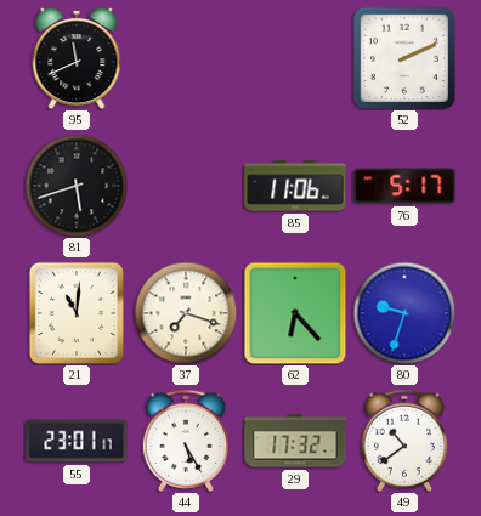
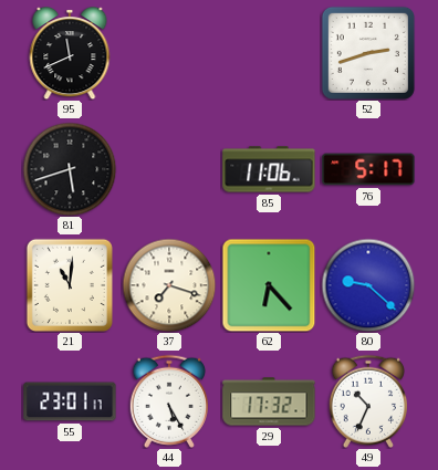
52: 2:11 -> 2:42 (368, 53)
80: 9:33 -> 9:22 (368, 285)
49: 10:39 -> 10:34 (368, 401)
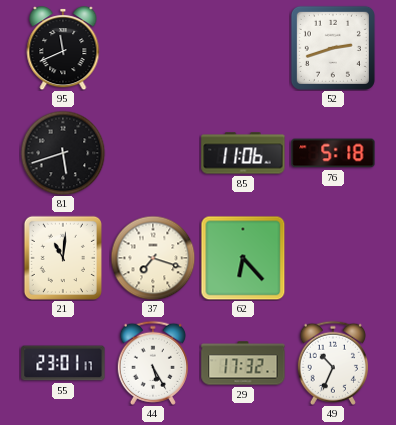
76: 5:17 -> 5:18 (333, 153)
80: 9:22 -> none (368, 285)
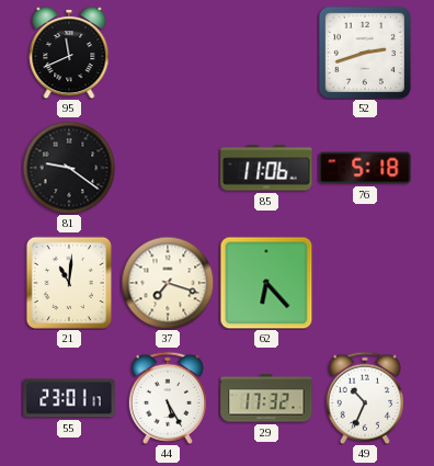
81: 5:42 -> 9:21 (69, 168)
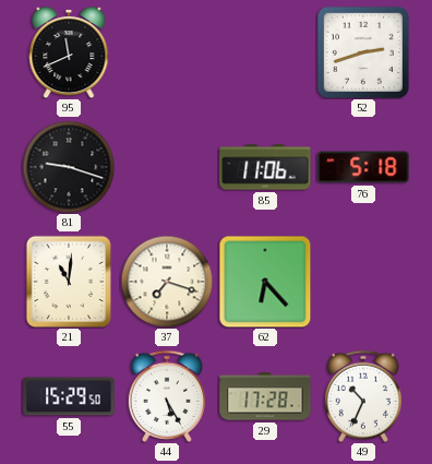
81: 9:21 -> 9:18 (69, 167)
55: 23:01 -> 15:29 (69, 396)
29: 17:32 -> 17:28 (265, 396)
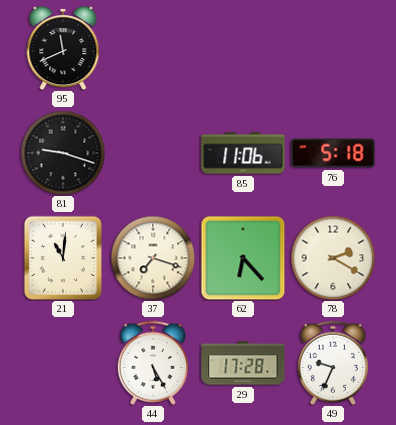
52: 2:42 -> none (363, 52)
78: none -> 2:20 (333, 258)
55: 15:29 -> none (69, 396)
49: 10:34 -> 9:34 (333, 363)
